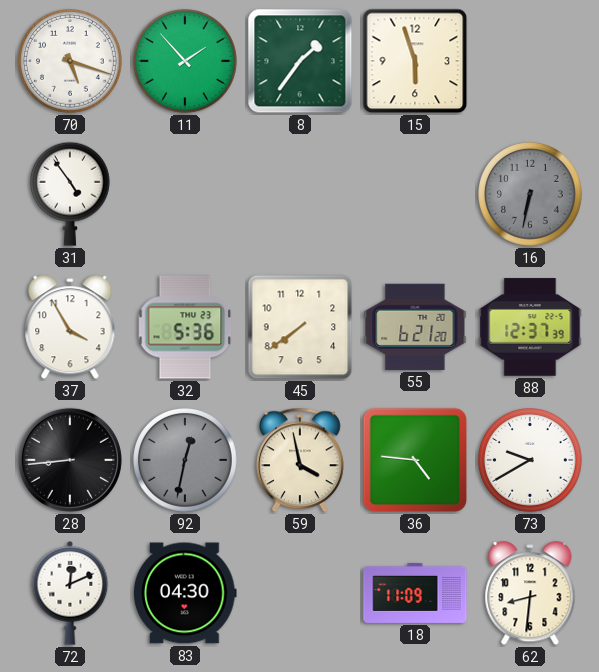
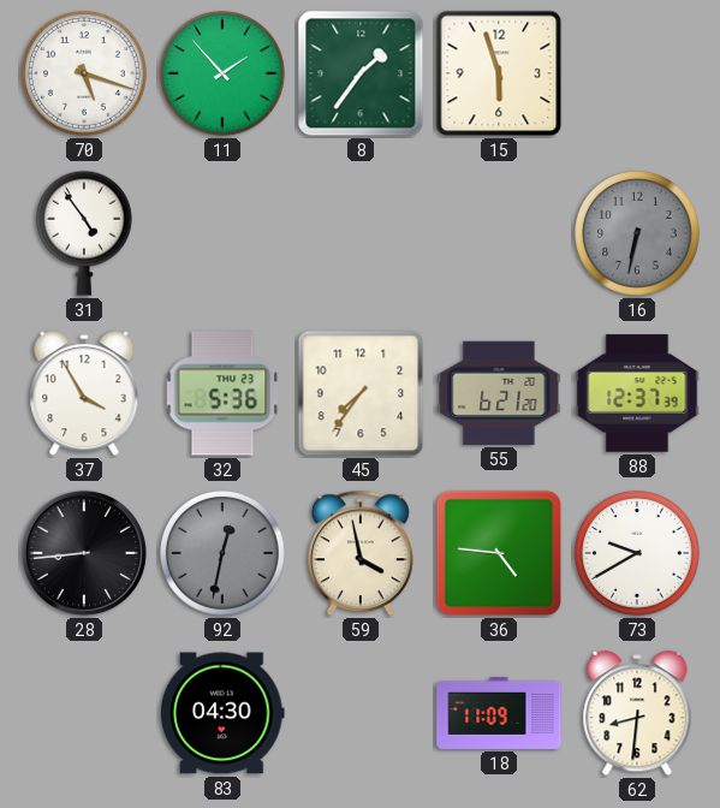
45: 7:39 -> 7:36 (361, 393)
72: 12:11 -> none (70, 594)
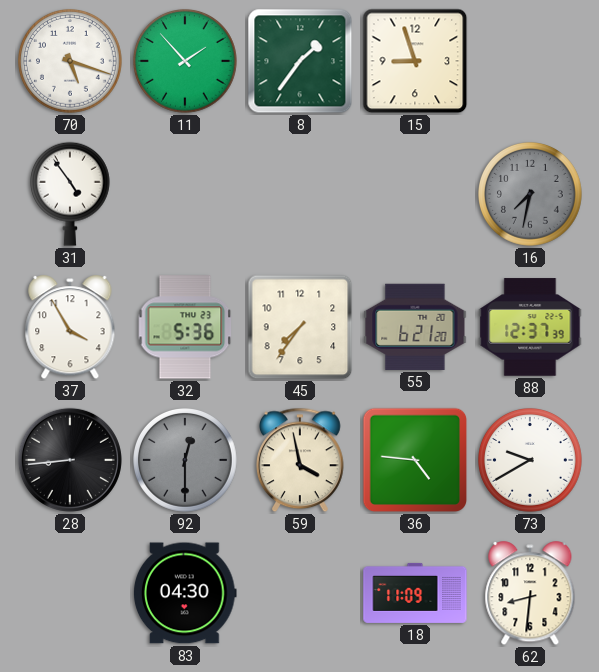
15: 5:57 -> 8:57 (415, 61)
16: 6:32 -> 7:32 (531, 195)
92: 12:32 -> 12:30 (186, 461)
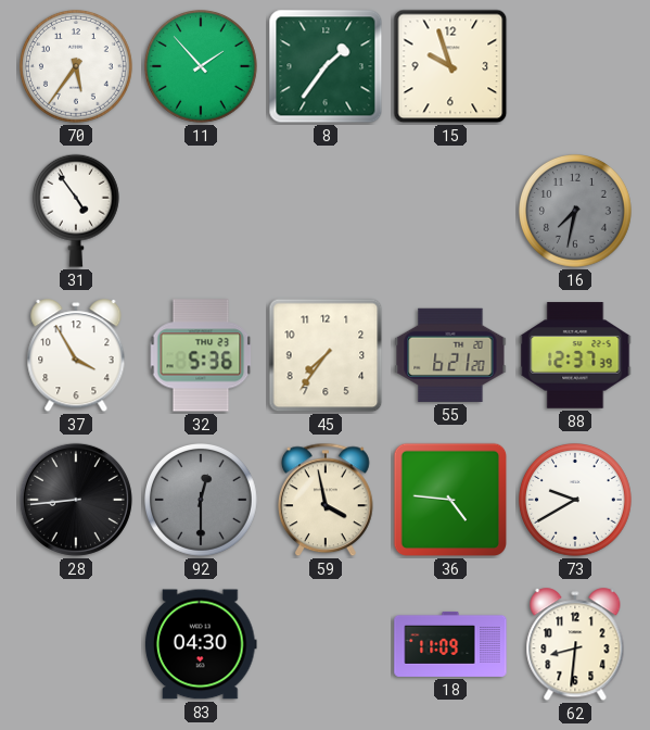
70: 5:18 -> 5:36 (77, 67)
15: 8:57 -> 9:57 (450, 66)
